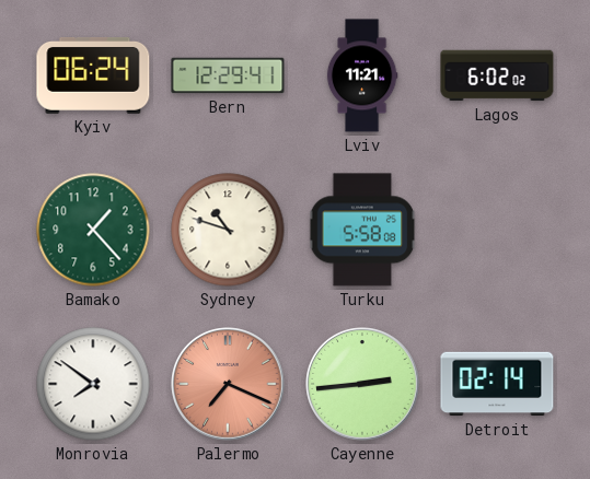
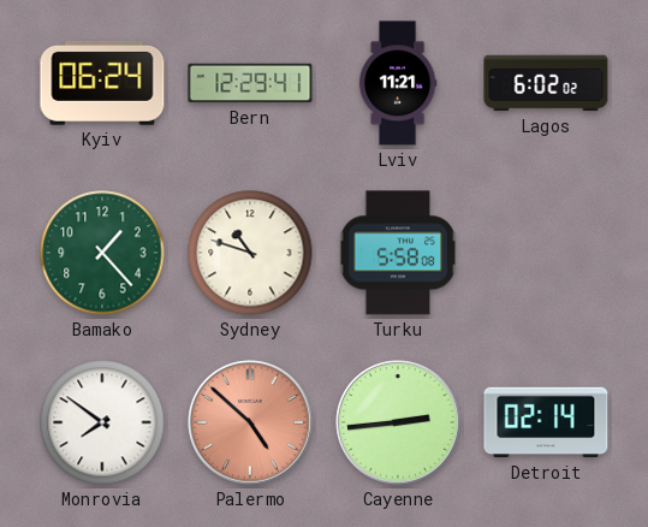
Palermo: 7:19 -> 4:52 (250, 422)
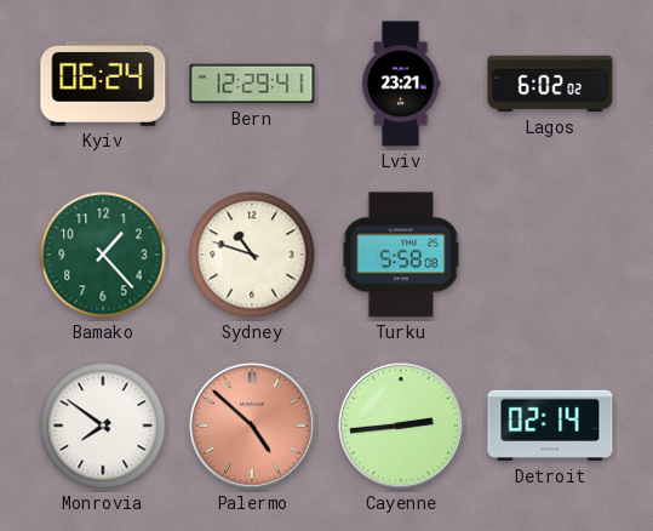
Lviv: 11:21 -> 23:21 (401, 84)
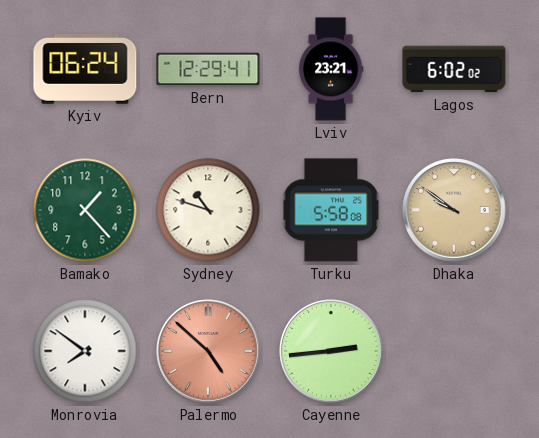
Dhaka: none -> 9:51 (454, 210)
Detroit: 02:14 -> none (550, 426)
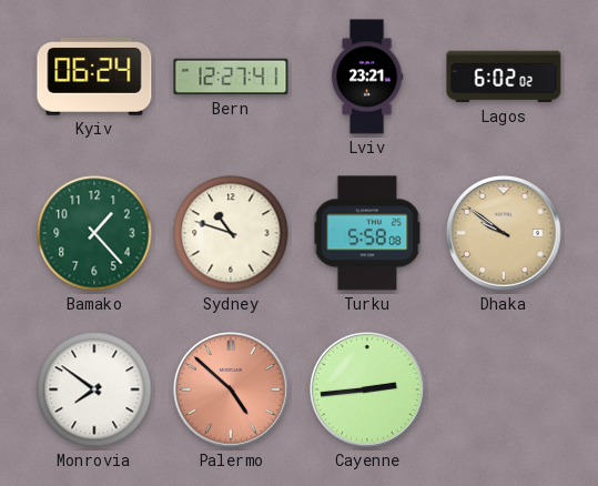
Bern: 12:29 -> 12:27 (231, 77)
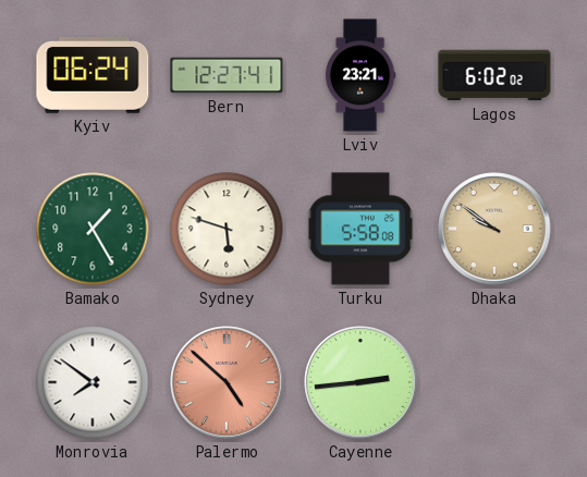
Bamako: 1:23 -> 1:25 (93, 229)
Sydney: 10:48 -> 5:48 (227, 229)
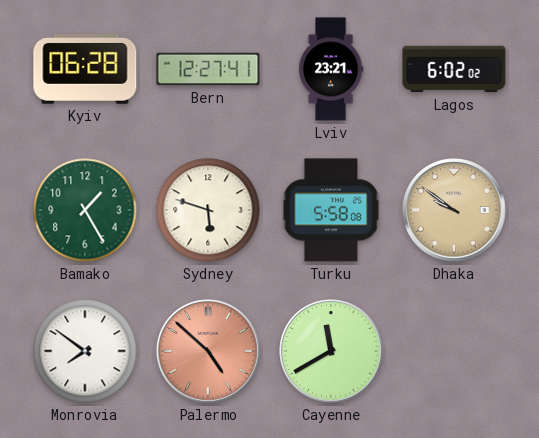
Kyiv: 06:24 -> 06:28 (85, 69)
Cayenne: 2:44 -> 11:40 (331, 351)
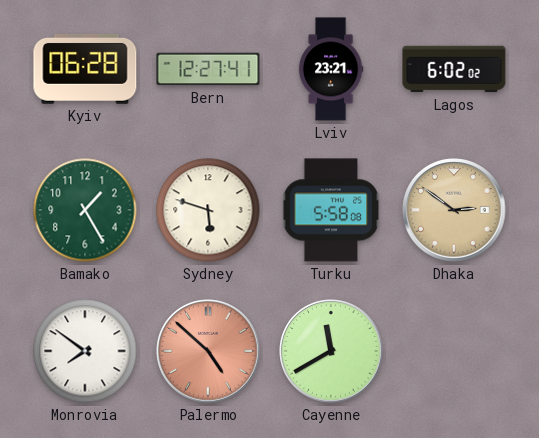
Dhaka: 9:51 -> 2:51 (454, 210)
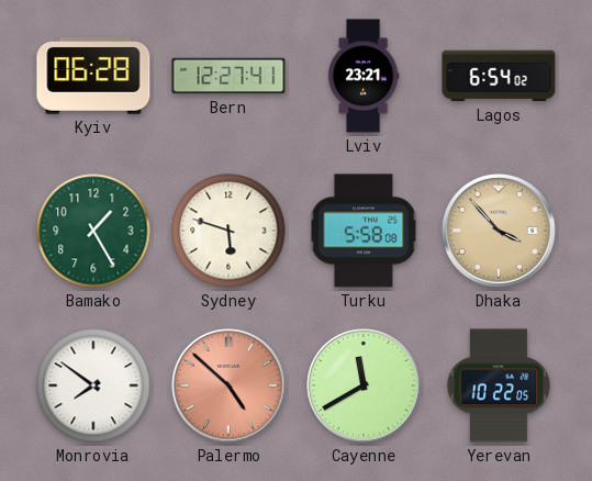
Lagos: 6:02 -> 6:54 (499, 76)
Dhaka: 2:51 -> 3:53 (499, 231)
Yerevan: none -> 10:22 (499, 385)
